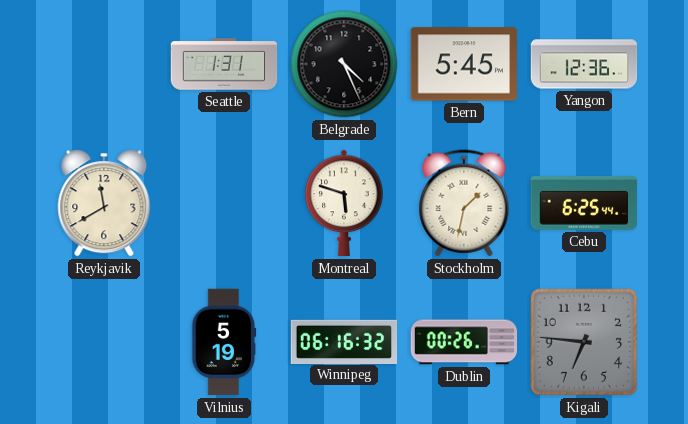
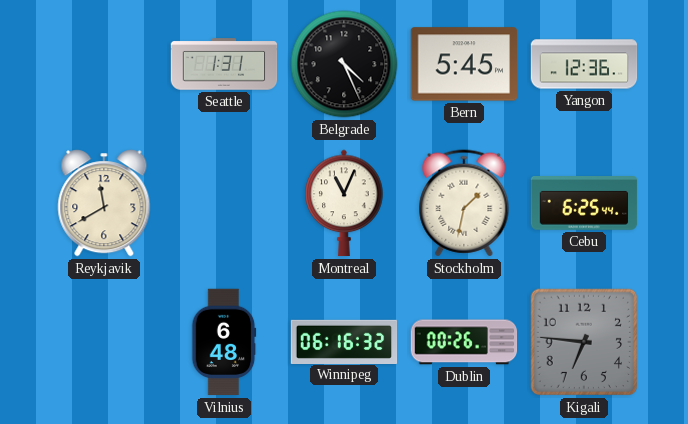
Montreal: 5:48 -> 11:04 (344, 203)
Vilnius: 5:19 -> 6:48 (224, 342)
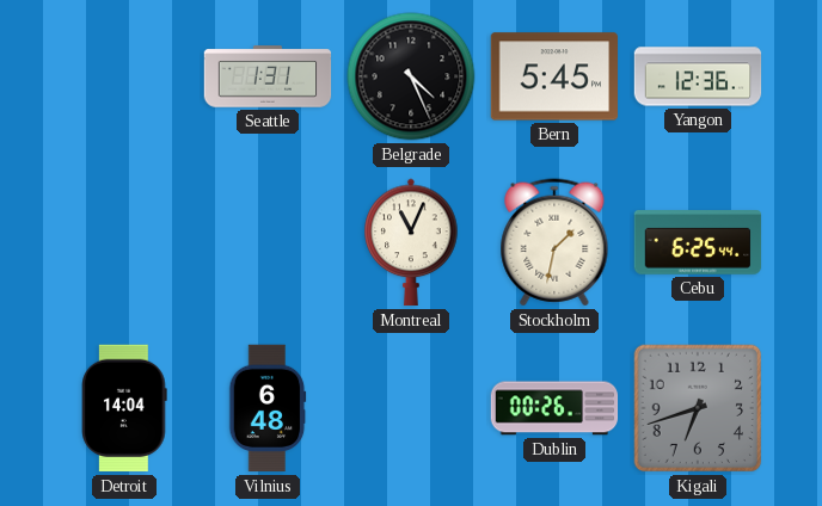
Reykjavik: 11:40 -> none (104, 203)
Detroit: none -> 14:04 (124, 408)
Winnipeg: 06:16 -> none (344, 341)
Kigali: 6:46 -> 6:42 (698, 408)
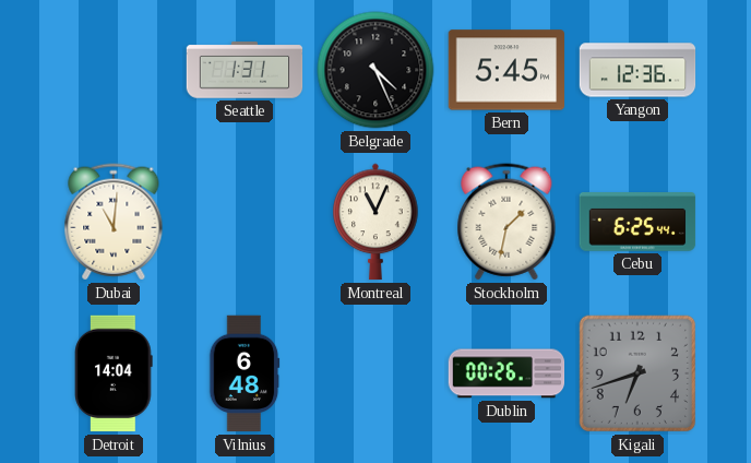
Dubai: none -> 11:01 (114, 222)
